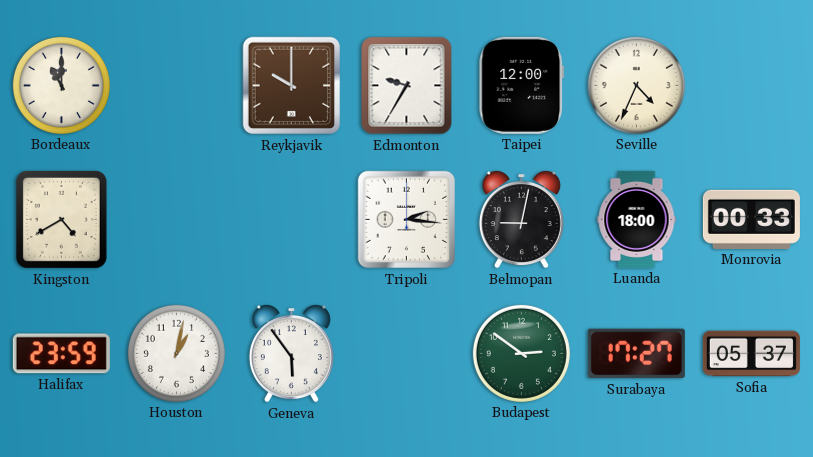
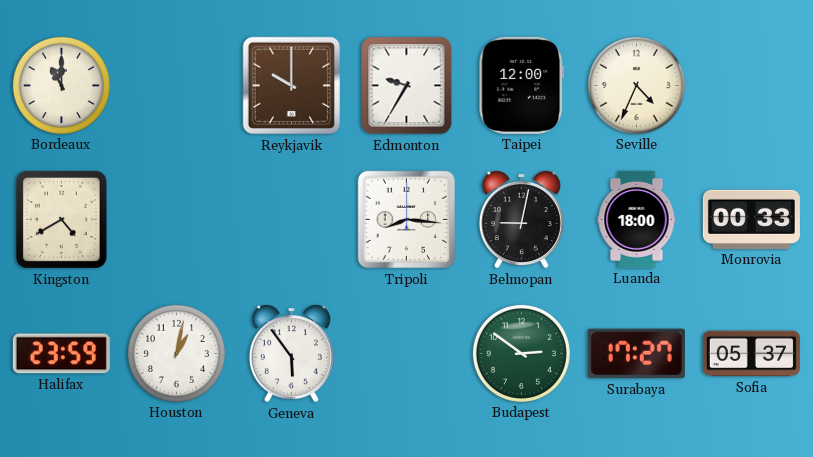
Tripoli: 2:16 -> 8:16 (407, 220)
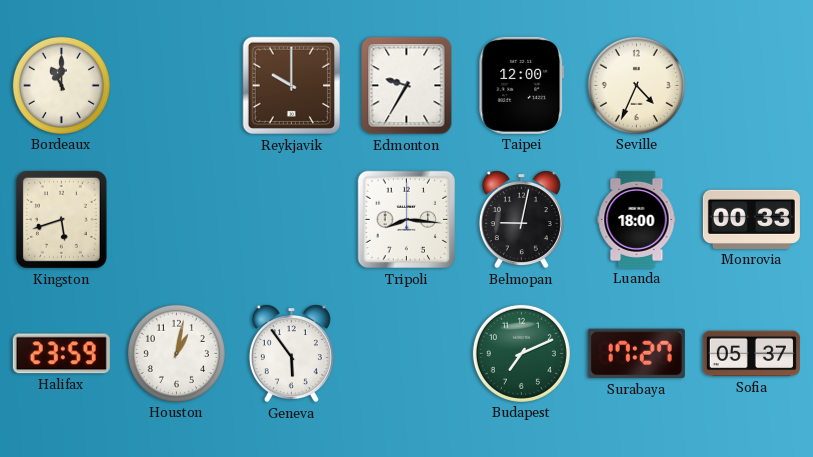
Kingston: 4:40 -> 5:42 (61, 219)
Budapest: 2:51 -> 7:11 (521, 353)
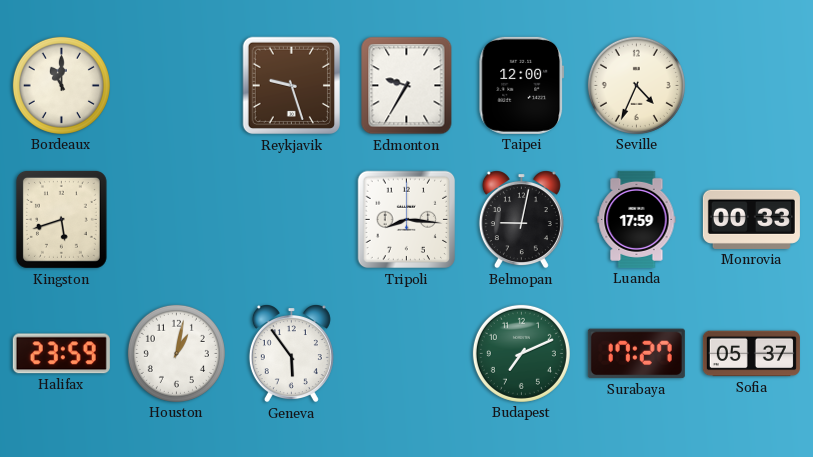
Reykjavik: 10:00 -> 9:27 (292, 86)
Luanda: 18:00 -> 17:59 (637, 219)
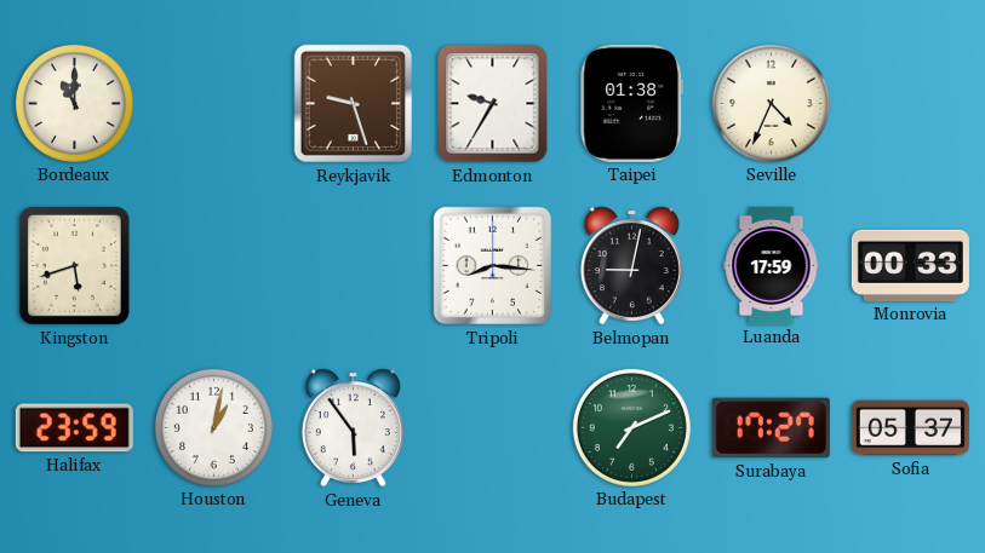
Taipei: 12:00 -> 01:38 (632, 103)
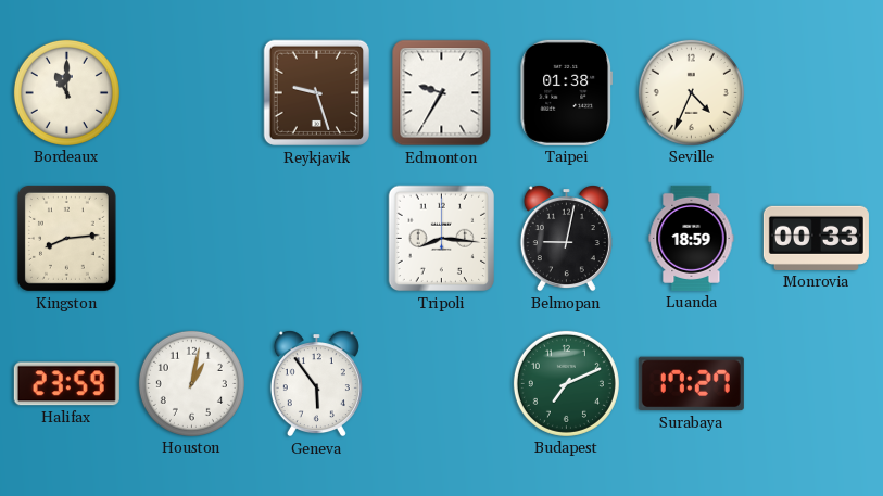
Kingston: 5:42 -> 8:14 (66, 238)
Luanda: 17:59 -> 18:59 (692, 238)
Sofia: 05:37 -> none (910, 428)
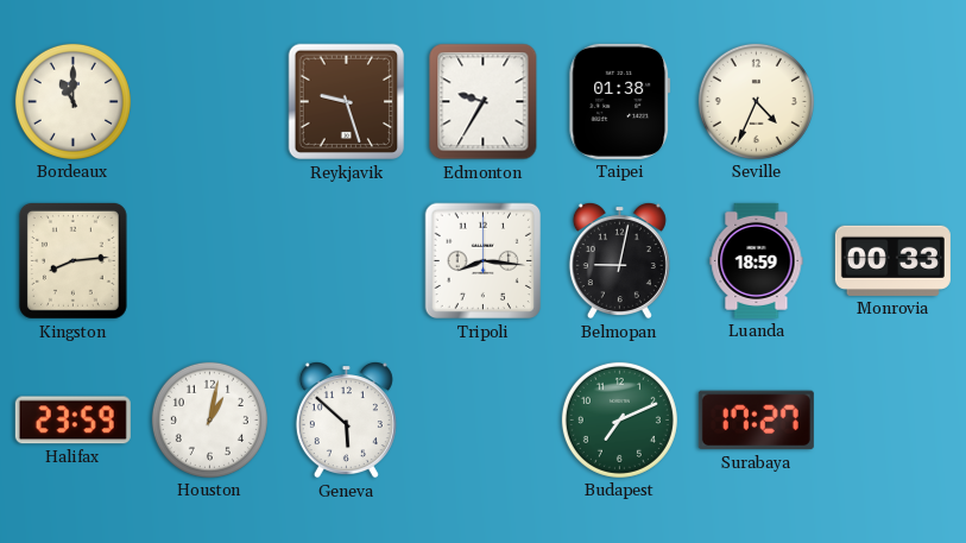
Geneva: 5:54 -> 5:52 (346, 421)
